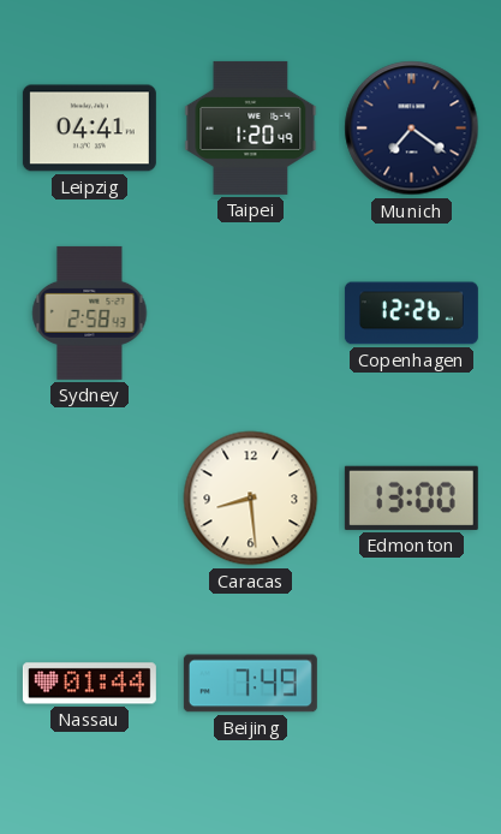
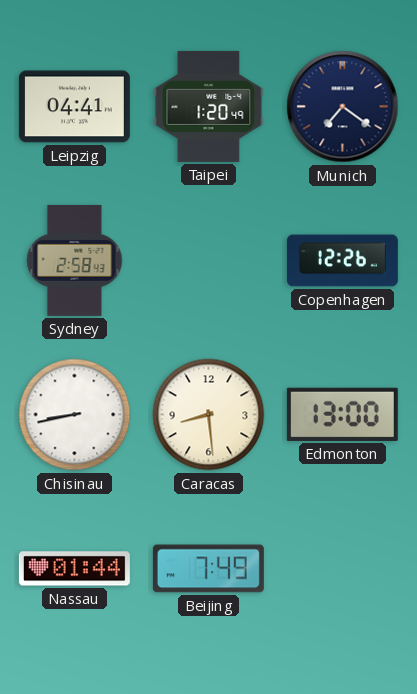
Chisinau: none -> 8:43 (75, 415)
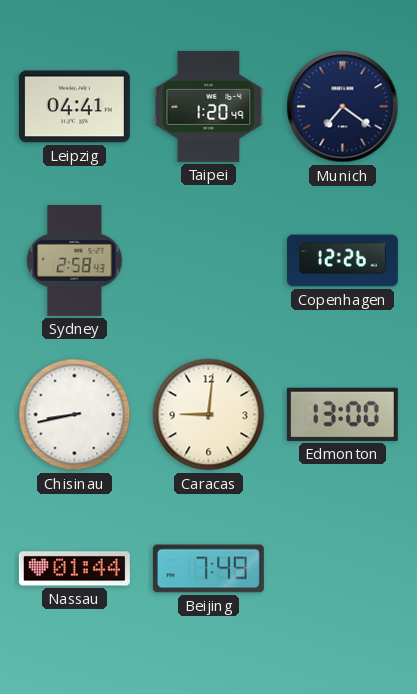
Caracas: 8:29 -> 9:01 (209, 415)
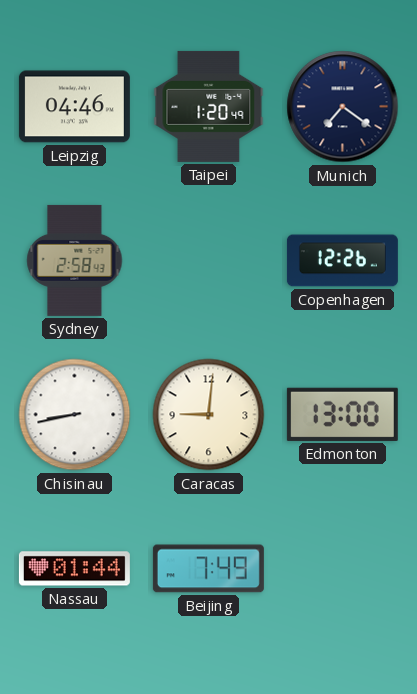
Leipzig: 04:41 -> 04:46 (74, 107)
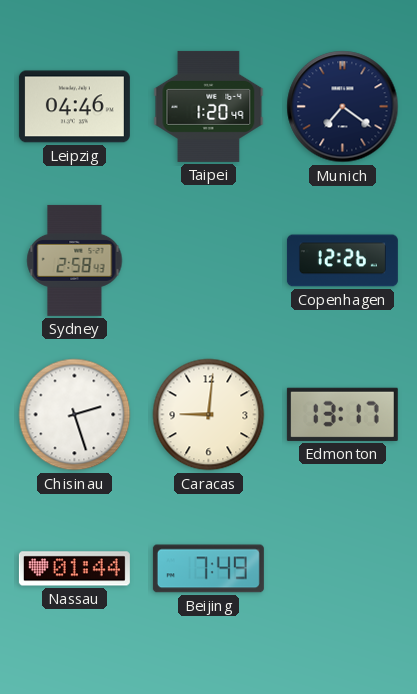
Chisinau: 8:43 -> 2:27 (75, 415)
Edmonton: 13:00 -> 13:17 (342, 414)
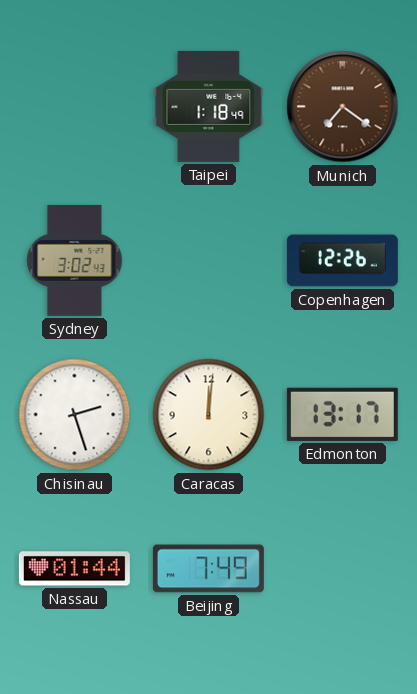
Leipzig: 04:46 -> none (74, 107)
Taipei: 1:20 -> 1:18 (209, 106)
Munich dial: navy -> brown (343, 107)
Sydney: 2:58 -> 3:02 (75, 260)
Caracas: 9:01 -> 12:01 (209, 415)
